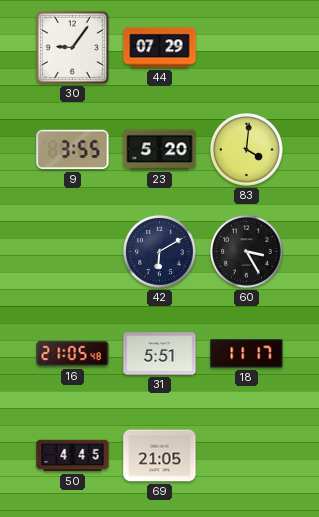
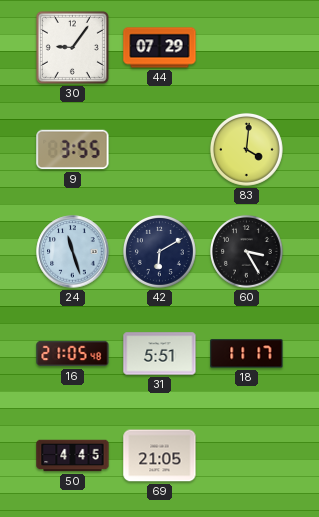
23: 5:20 -> none (160, 150)
24: none -> 11:27 (73, 252)
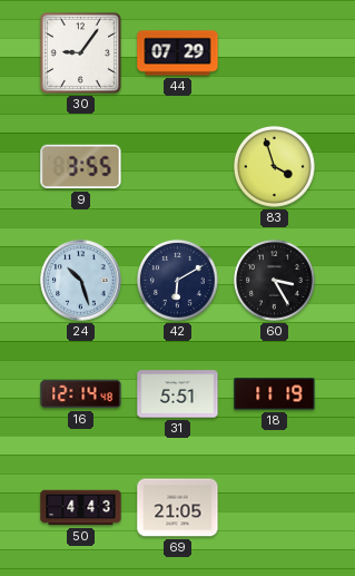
83: 4:01 -> 3:57 (274, 166)
24: 11:27 -> 10:27 (81, 281)
16: 21:05 -> 12:14 (81, 394)
18: 11:17 -> 11:19 (275, 394)
50: 4:45 -> 4:43 (81, 508)
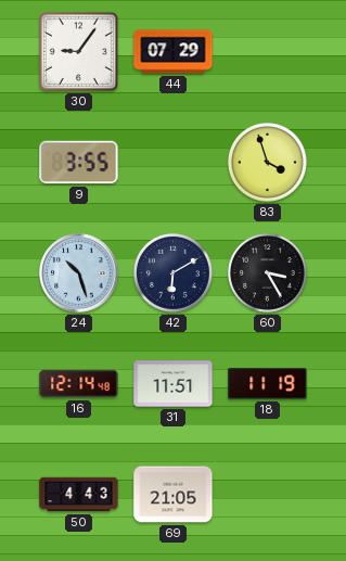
31: 5:51 -> 11:51 (174, 384)
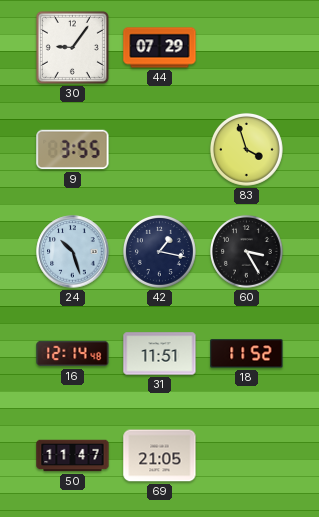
42: 6:10 -> 1:17 (159, 251)
18: 11:19 -> 11:52 (247, 354)
50: 4:43 -> 11:47 (73, 456)
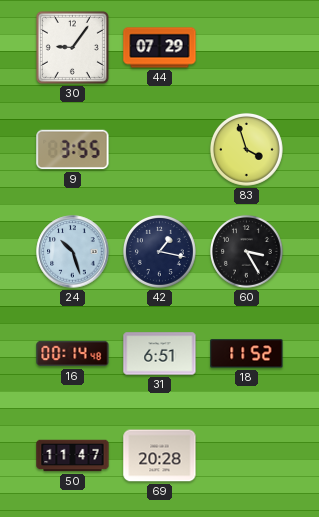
16: 12:14 -> 00:14 (73, 354)
31: 11:51 -> 6:51 (160, 354)
69: 21:05 -> 20:28 (160, 456)
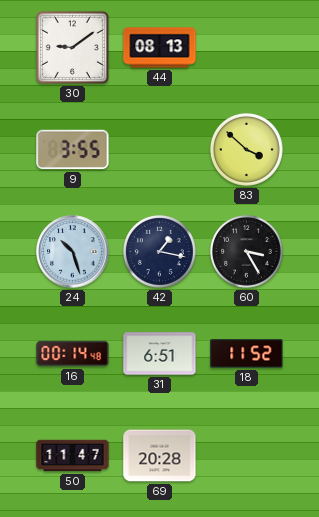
30: 9:06 -> 9:09 (72, 47)
44: 07:29 -> 08:13 (160, 48)
83: 3:57 -> 3:52 (246, 149)
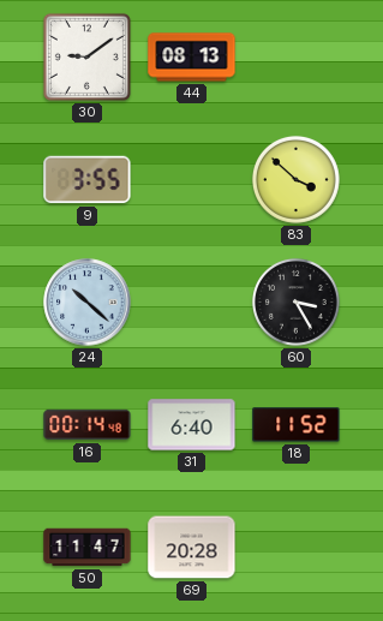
24: 10:27 -> 10:22 (88, 303)
42: 1:17 -> none (159, 251)
31: 6:51 -> 6:40 (192, 425)
